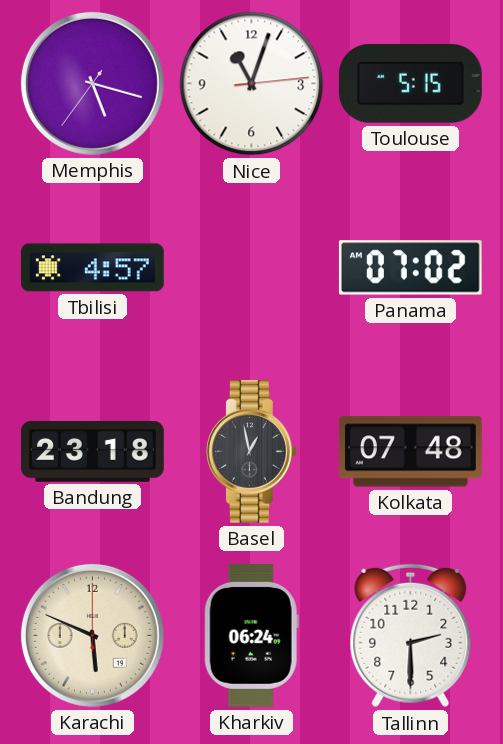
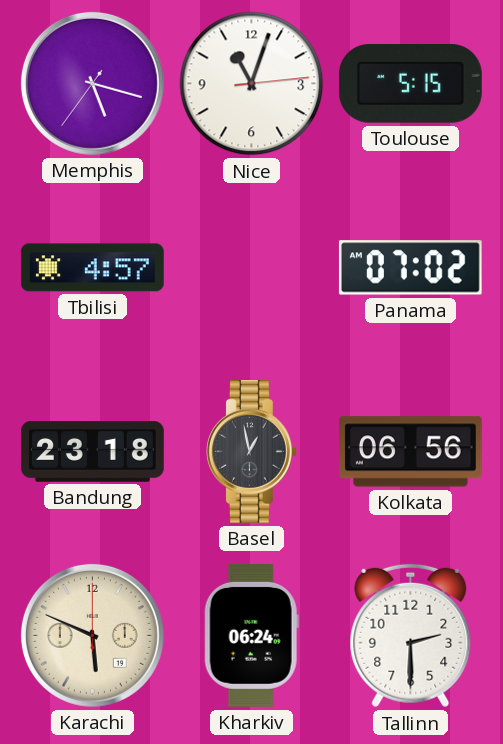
Kolkata: 07:48 -> 06:56 (410, 452)
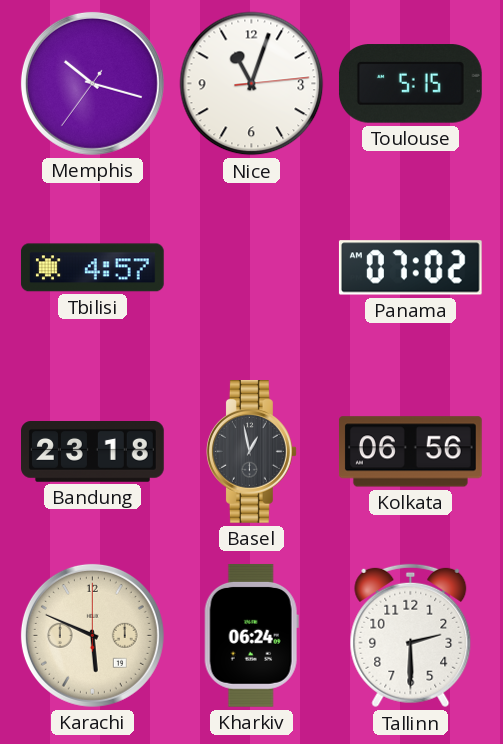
Memphis: 5:17 -> 10:17 (92, 83)
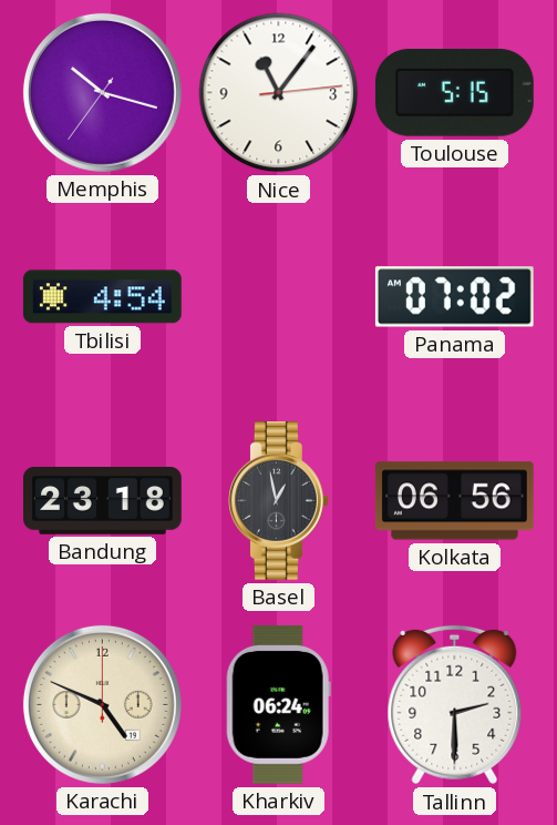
Nice: 11:03 -> 11:06 (279, 93)
Tbilisi: 4:57 -> 4:54 (102, 297)
Karachi: 5:49 -> 4:49 (102, 704)
